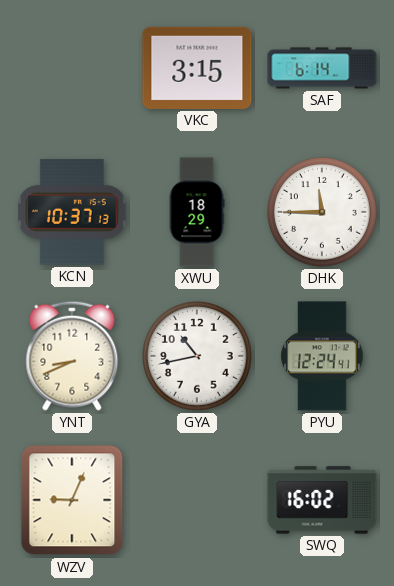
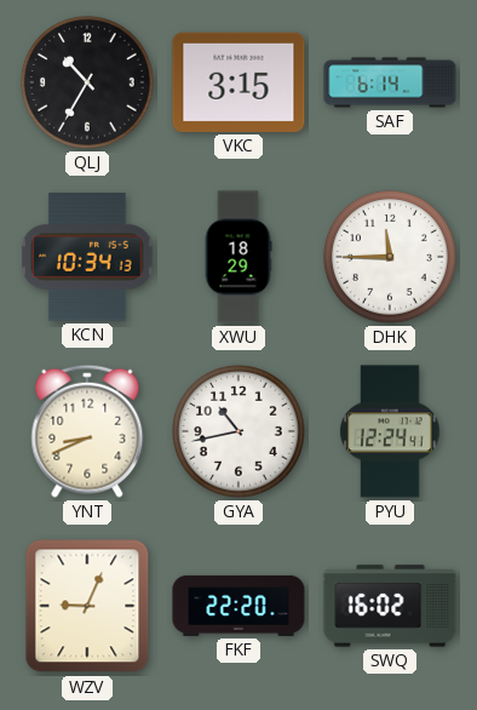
QLJ: none -> 10:35 (88, 84)
KCN: 10:37 -> 10:34 (87, 257)
FKF: none -> 22:20 (238, 606)
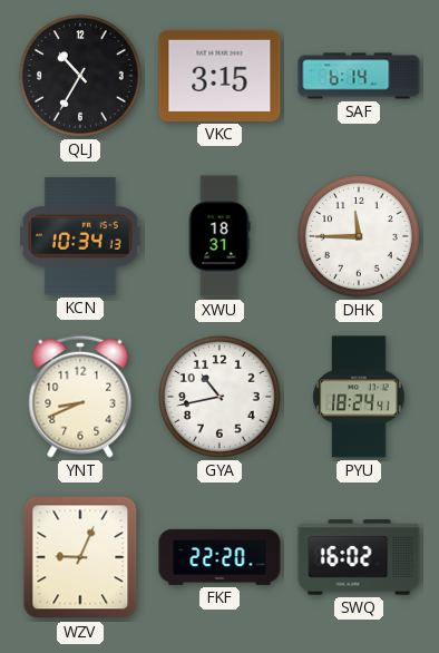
XWU: 18:29 -> 18:31 (219, 236)
PYU: 12:24 -> 18:24 (359, 397)
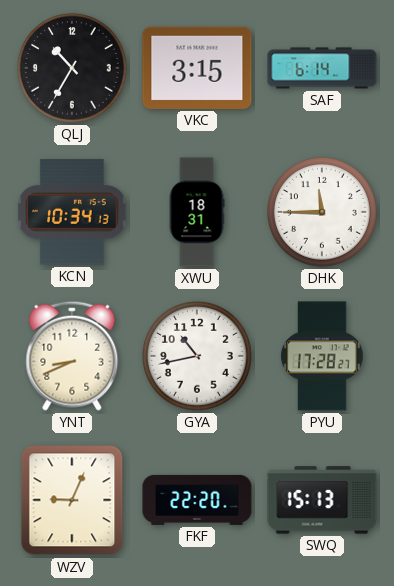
PYU: 18:24 -> 17:28 (322, 356)
SWQ: 16:02 -> 15:13 (322, 500)
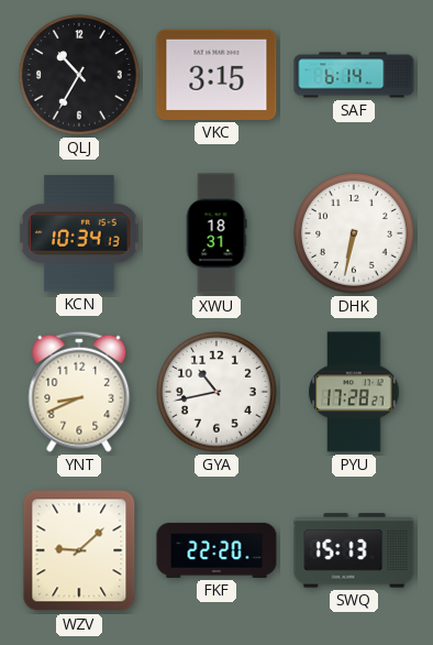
DHK: 11:45 -> 6:32 (355, 234)
WZV: 9:04 -> 9:08 (79, 550)
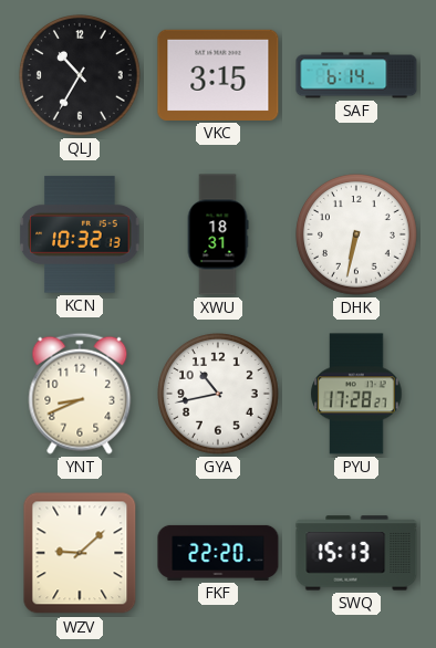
KCN: 10:34 -> 10:32 (80, 234)
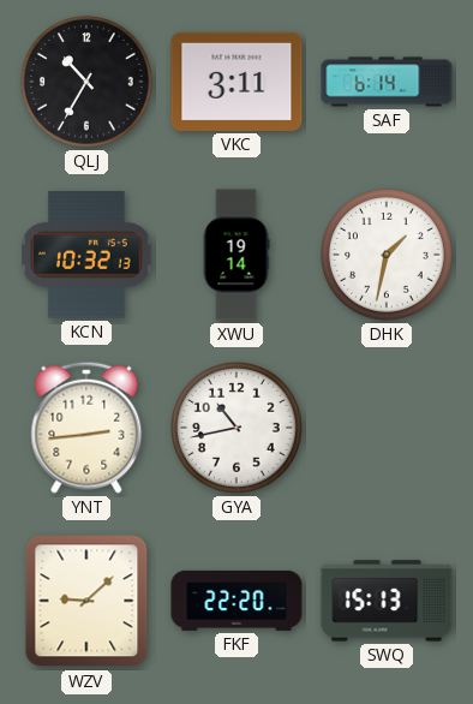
VKC: 3:15 -> 3:11 (237, 82)
XWU: 18:31 -> 19:14 (237, 255)
DHK: 6:32 -> 1:32 (388, 256)
YNT: 8:41 -> 2:44 (86, 428)
PYU: 17:28 -> none (356, 394)
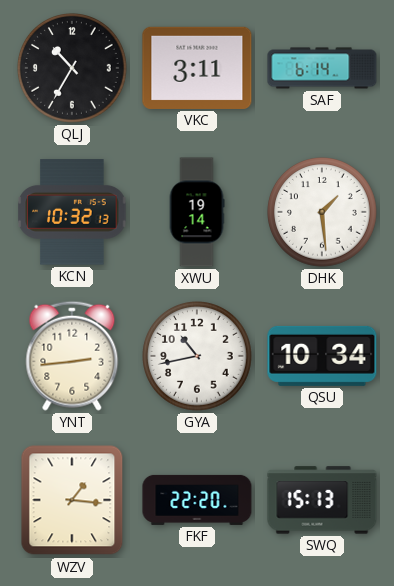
DHK: 1:32 -> 1:29 (323, 213)
QSU: none -> 10:34 (322, 356)
WZV: 9:08 -> 1:16 (72, 500)
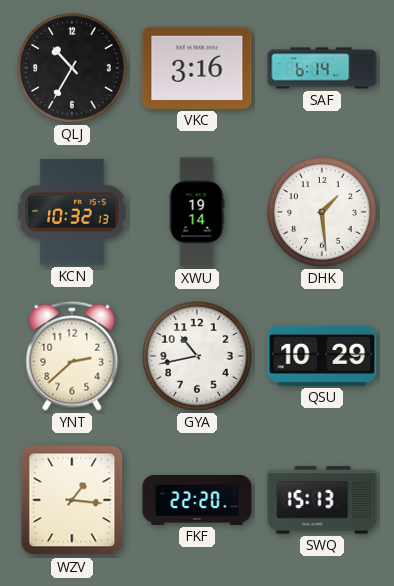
VKC: 3:11 -> 3:16 (197, 68)
YNT: 2:44 -> 2:38 (72, 356)
QSU: 10:34 -> 10:29 (322, 356)
